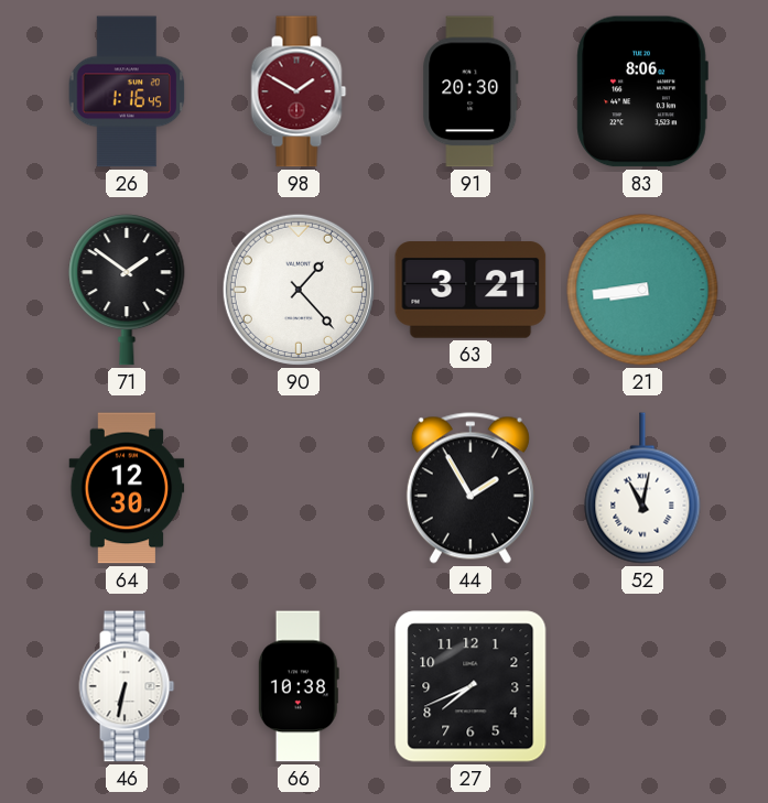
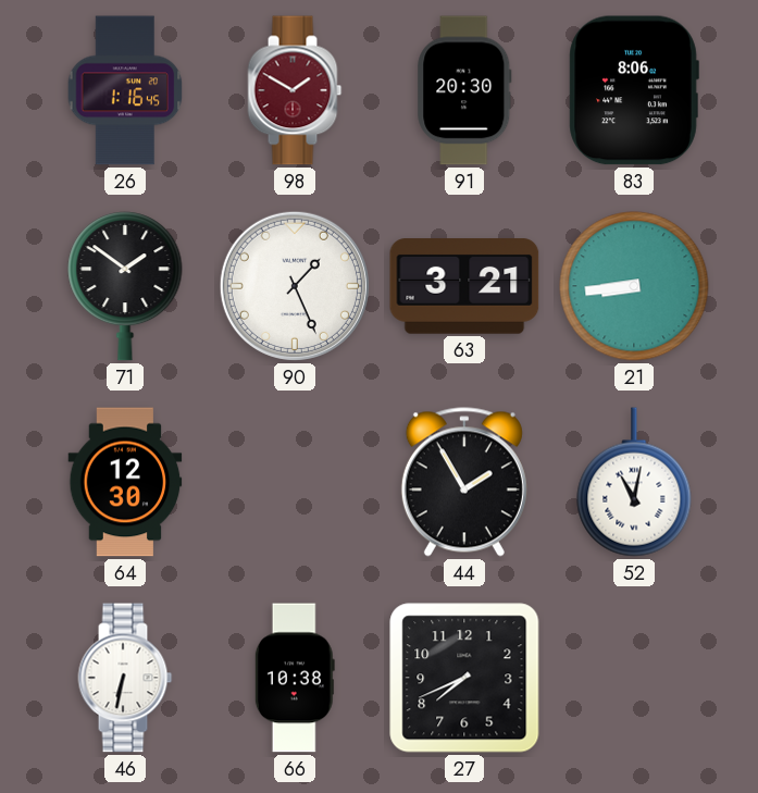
90: 1:23 -> 1:26 (295, 286)
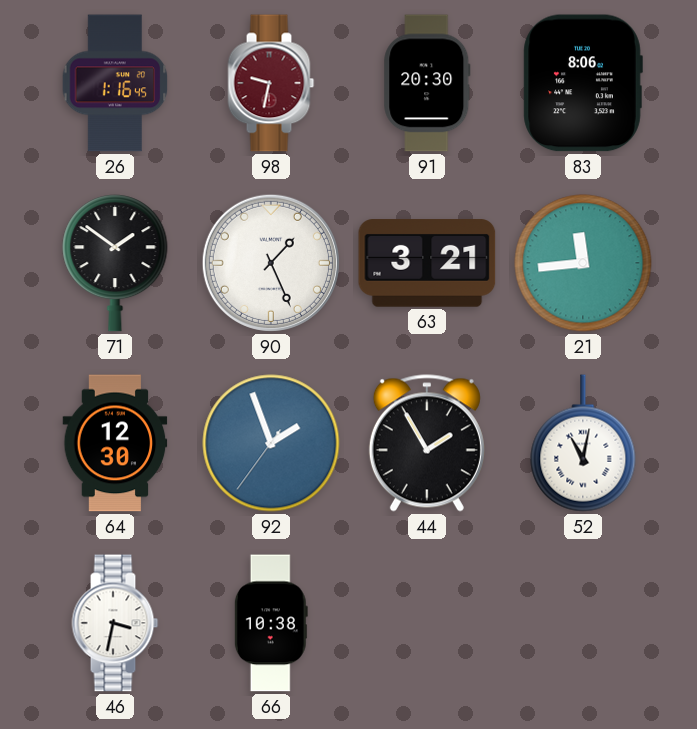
98: 1:50 -> 9:32 (271, 83)
21: 8:44 -> 11:44 (583, 263)
92: none -> 1:56 (271, 443)
46: 6:32 -> 3:32 (115, 623)
27: 7:41 -> none (464, 678)
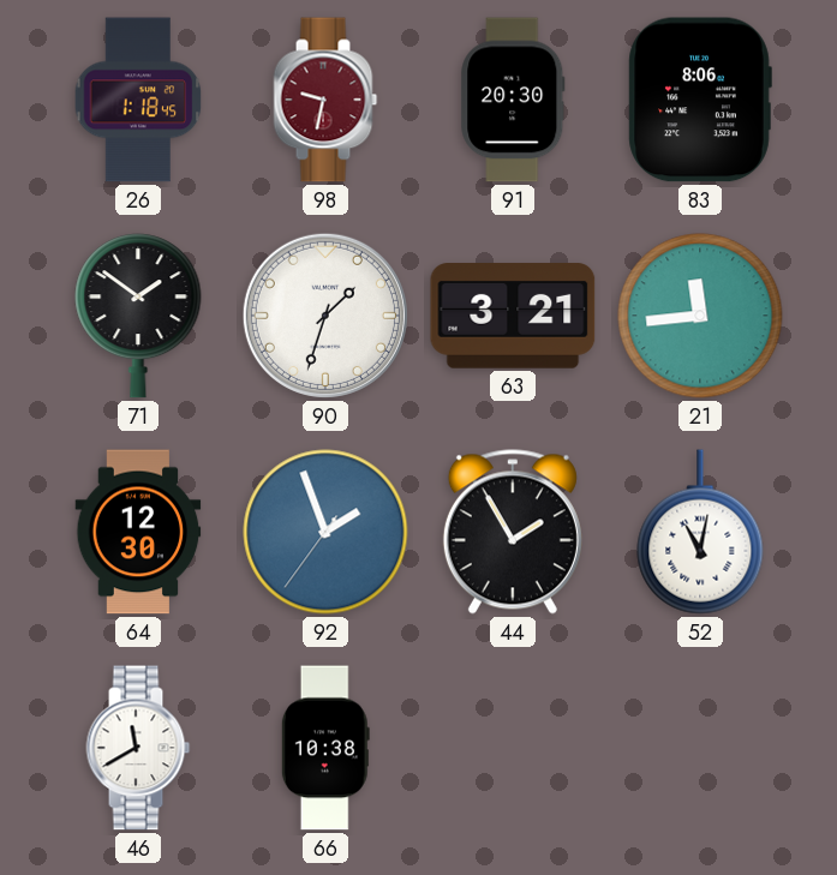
26: 1:16 -> 1:18 (138, 100)
90: 1:26 -> 1:33 (325, 316)
46: 3:32 -> 11:40 (138, 748)
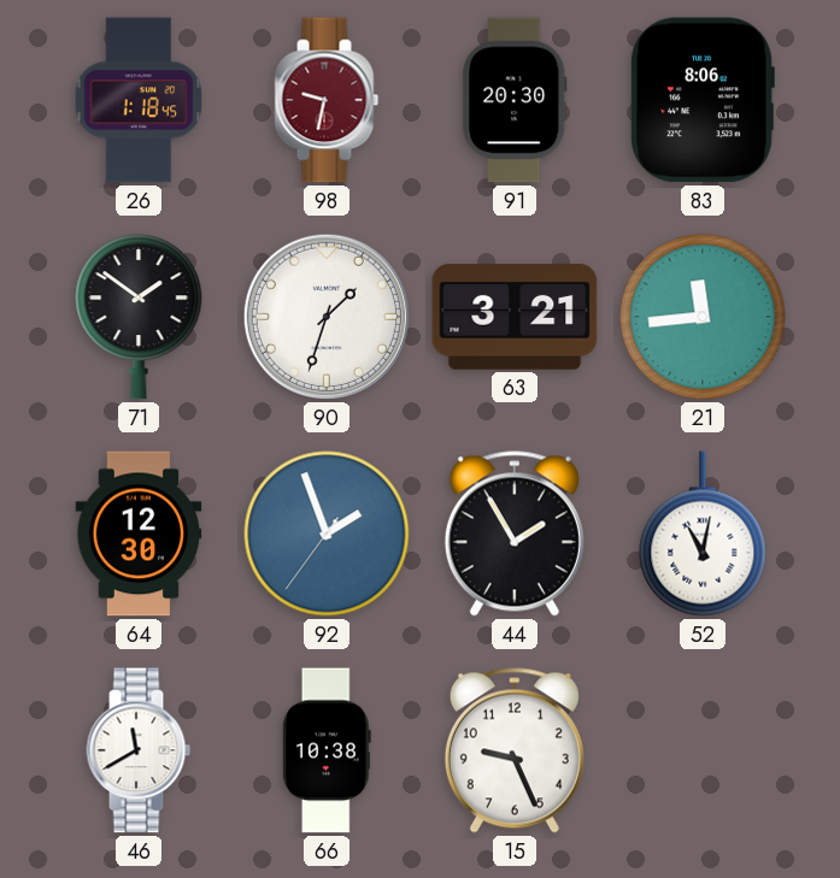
15: none -> 9:26 (515, 750)
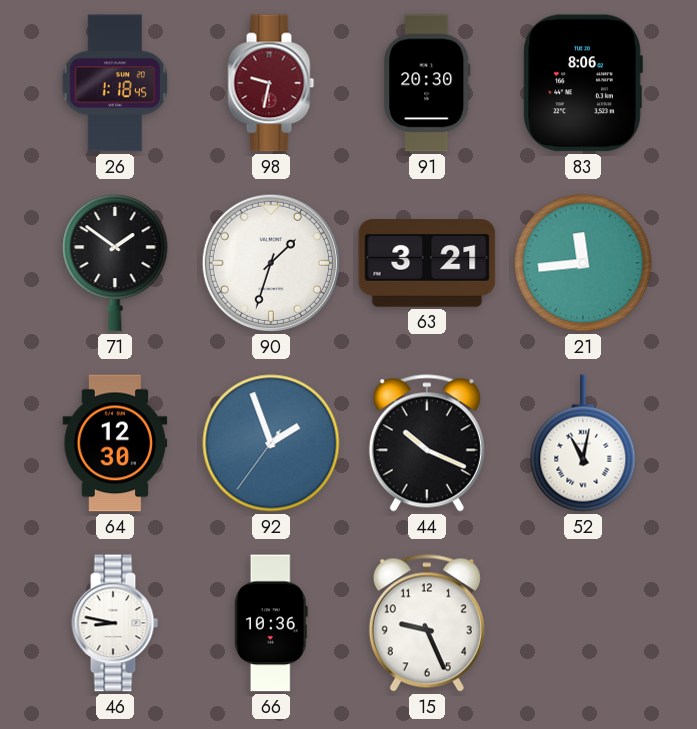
44: 1:55 -> 10:19 (427, 443)
46: 11:40 -> 8:47 (115, 623)
66: 10:38 -> 10:36 (271, 623)
